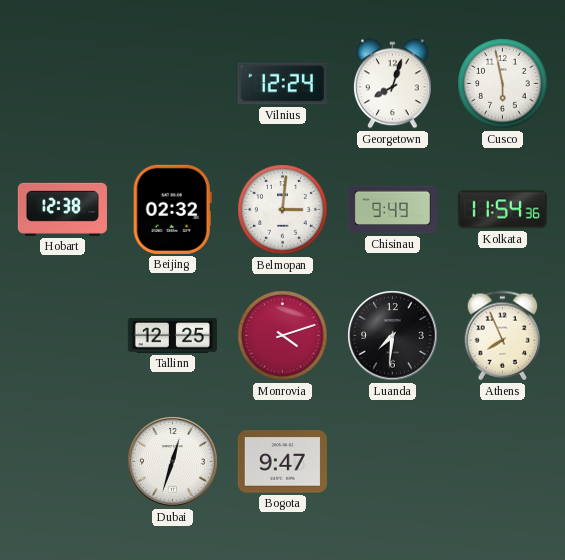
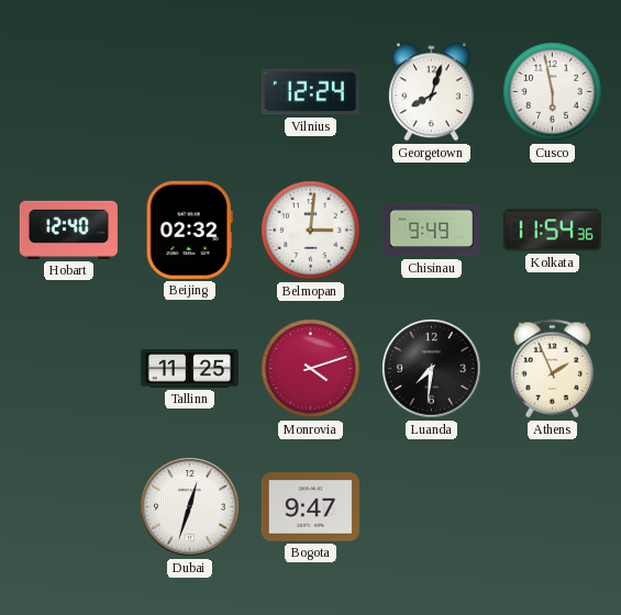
Hobart: 12:38 -> 12:40 (68, 230)
Tallinn: 12:25 -> 11:25 (189, 368)
Athens: 7:56 -> 1:56 (553, 369)
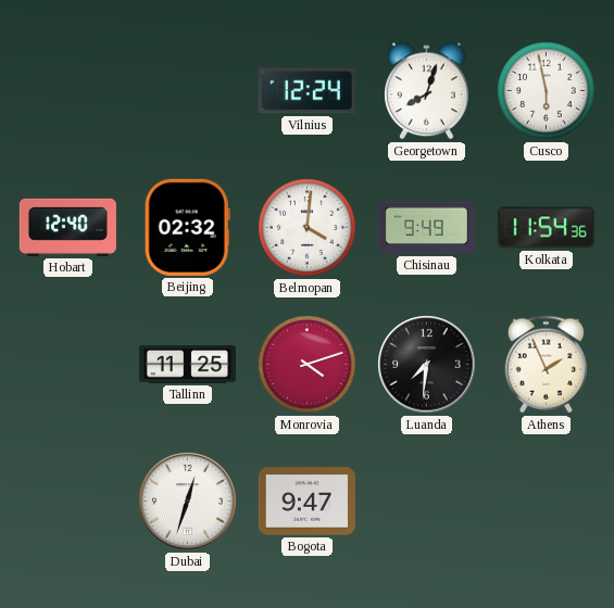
Belmopan: 3:01 -> 4:01 (308, 228)
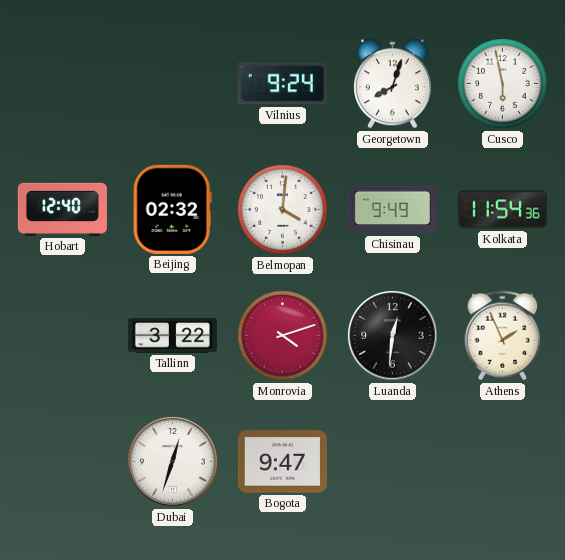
Vilnius: 12:24 -> 9:24 (282, 84)
Tallinn: 11:25 -> 3:22 (172, 335)
Luanda: 7:31 -> 12:31 (393, 336)
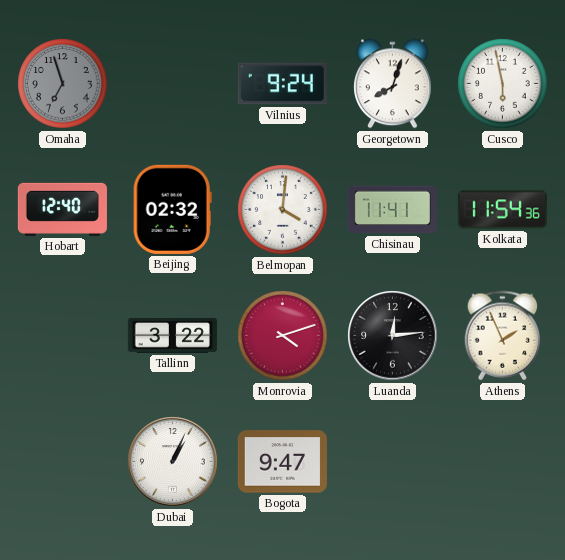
Omaha: none -> 6:57 (63, 84)
Chisinau: 9:49 -> 11:41 (392, 210)
Luanda: 12:31 -> 12:14 (393, 336)
Dubai: 12:33 -> 1:04 (173, 462)
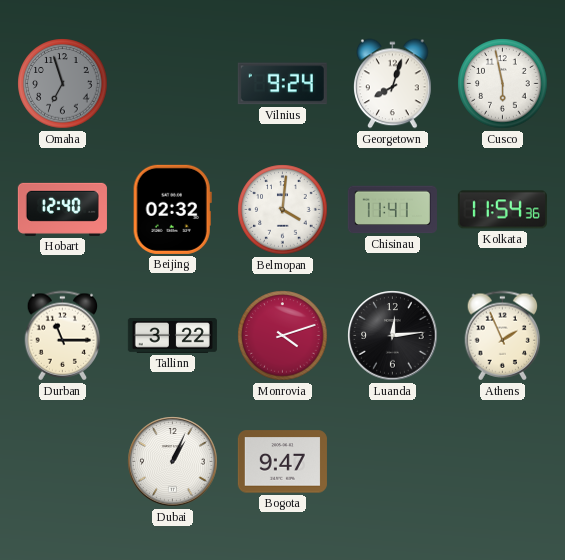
Durban: none -> 11:15 (63, 336)
